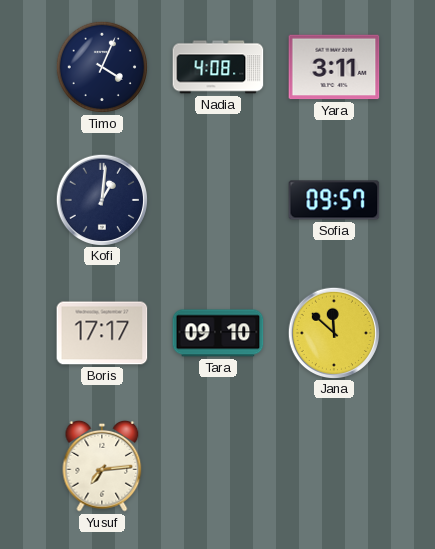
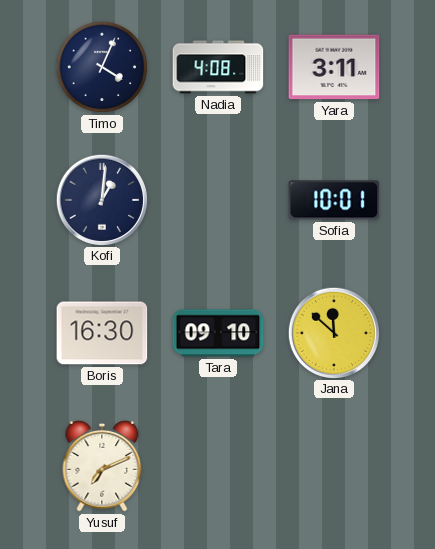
Sofia: 09:57 -> 10:01 (334, 200)
Boris: 17:17 -> 16:30 (102, 333)
Yusuf: 7:14 -> 7:11 (102, 466)
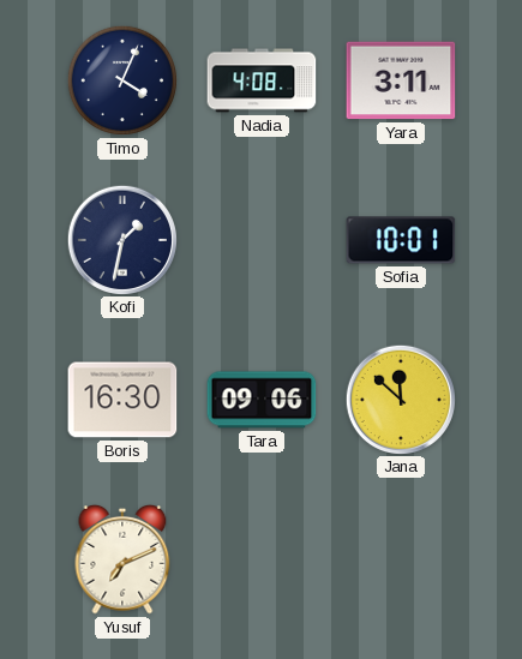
Kofi: 1:01 -> 1:32 (121, 239)
Tara: 09:10 -> 09:06 (262, 400)
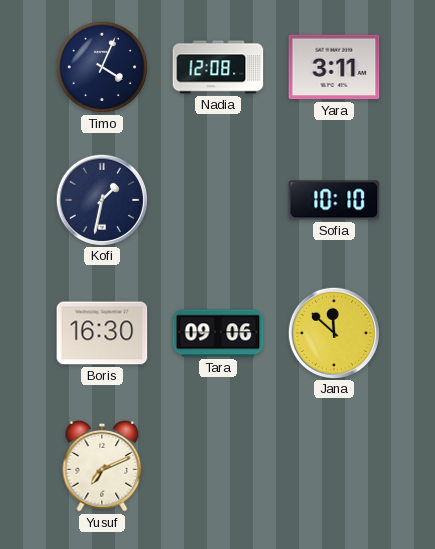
Nadia: 4:08 -> 12:08 (218, 67)
Sofia: 10:01 -> 10:10 (334, 200)
